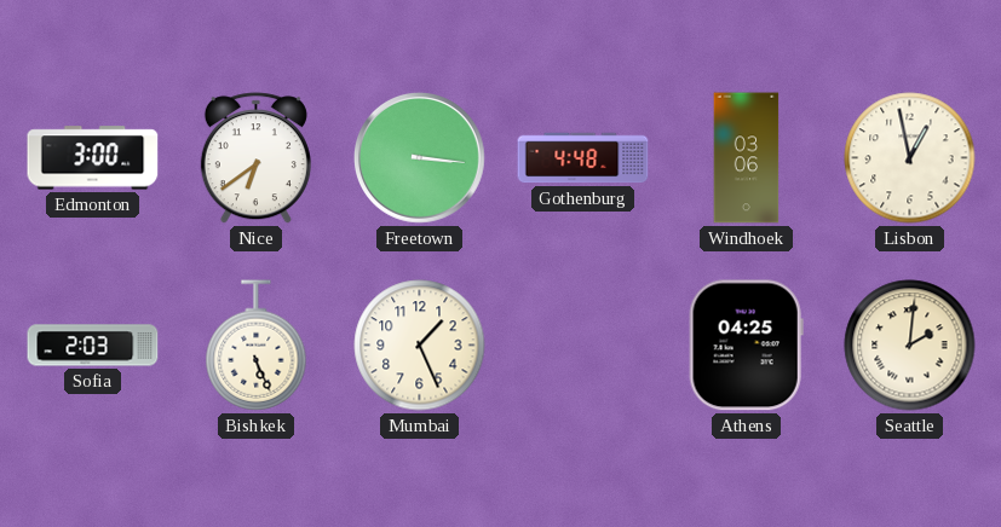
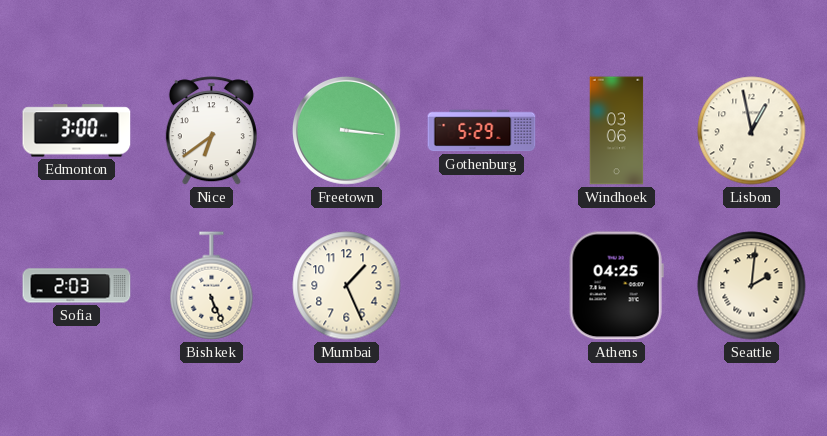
Gothenburg: 4:48 -> 5:29 (482, 131)
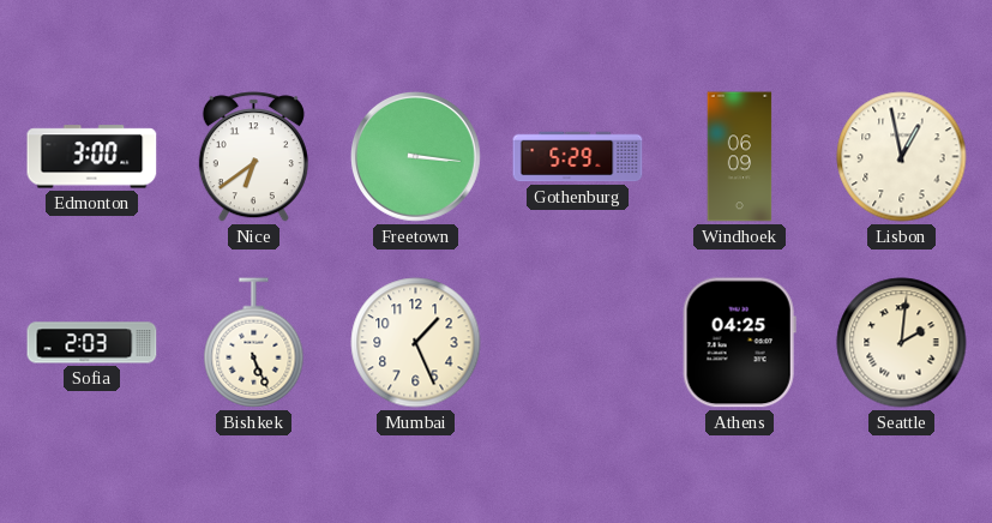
Windhoek: 03:06 -> 06:09 (740, 157)
